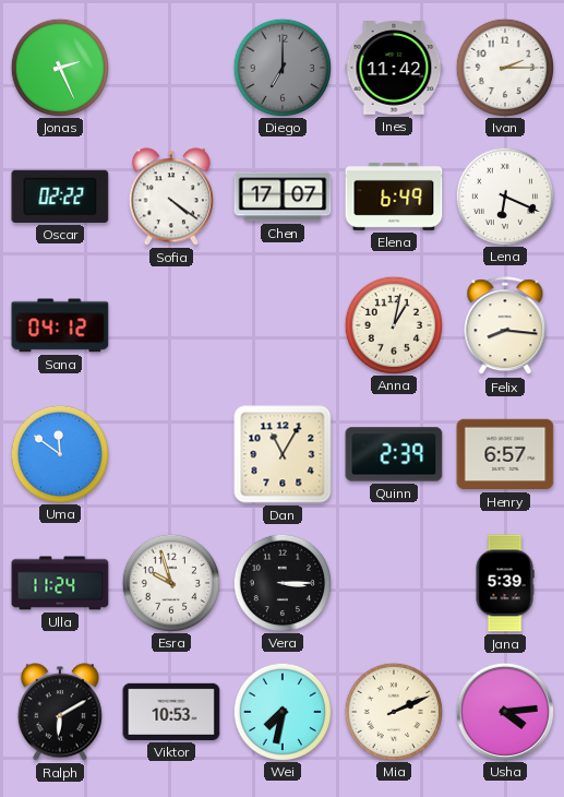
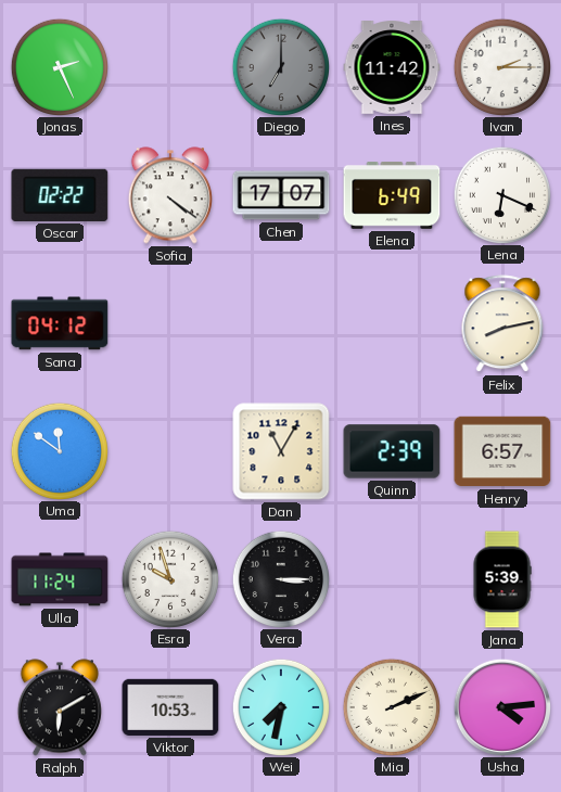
Anna: 1:02 -> none (393, 324)
Felix: 8:16 -> 8:13 (502, 324)
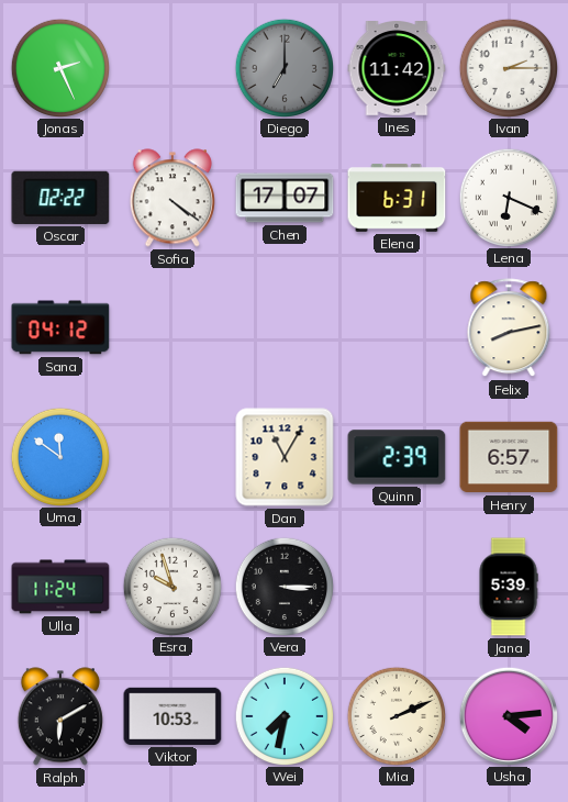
Elena: 6:49 -> 6:31 (397, 199)
